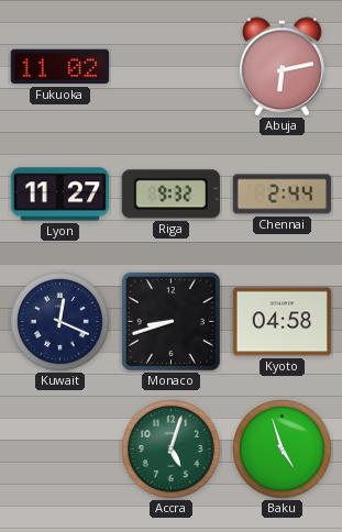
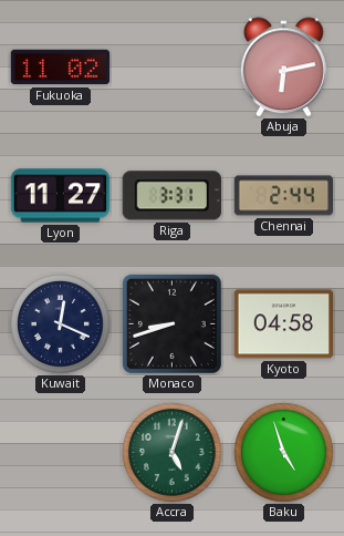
Riga: 9:32 -> 3:31 (171, 196)
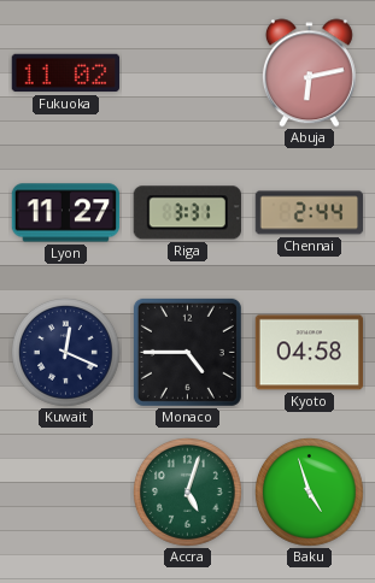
Monaco: 8:42 -> 4:45 (187, 352)
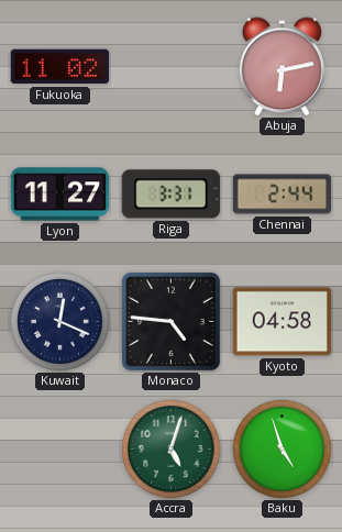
Monaco: 4:45 -> 4:46 (170, 321)
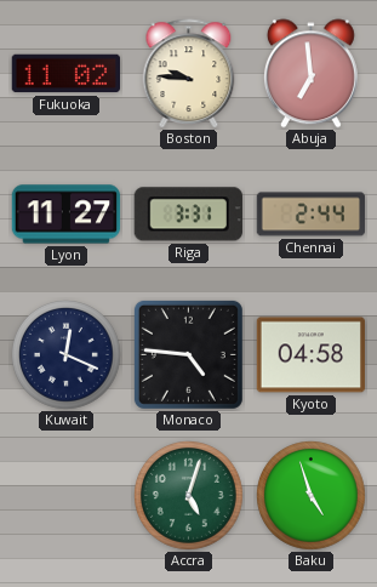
Boston: none -> 9:46 (189, 74)
Abuja: 6:13 -> 6:59 (310, 74)
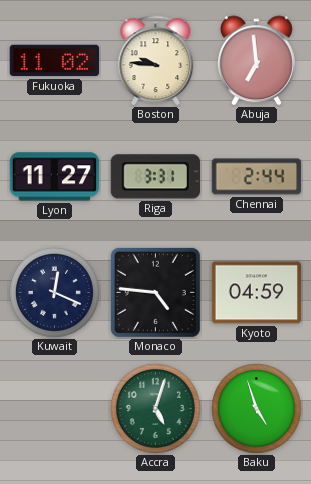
Kyoto: 04:58 -> 04:59 (257, 293)
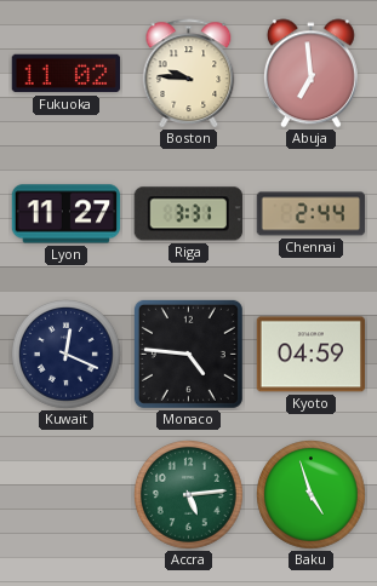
Accra: 5:03 -> 5:14 (189, 495)
